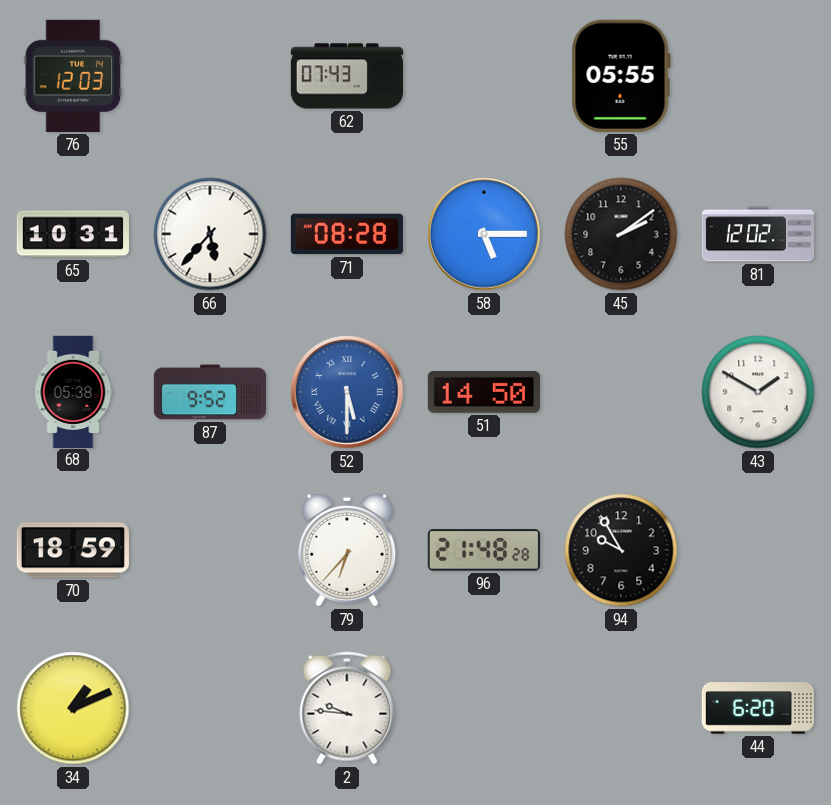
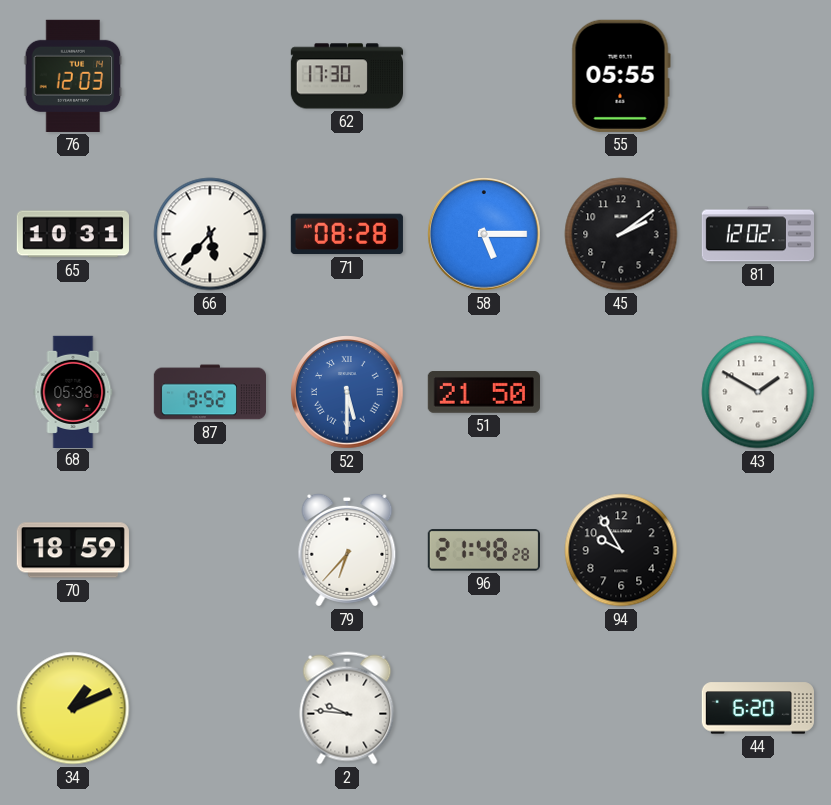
62: 07:43 -> 17:30 (346, 76)
51: 14:50 -> 21:50 (484, 393)
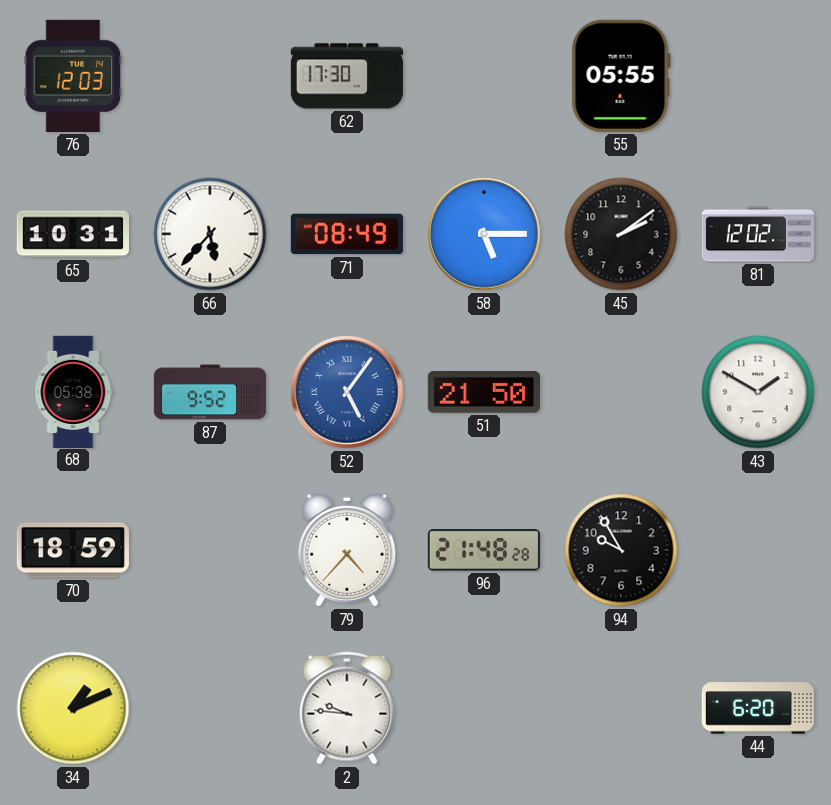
71: 08:28 -> 08:49 (347, 234)
52: 5:30 -> 5:06 (347, 392)
79: 6:37 -> 4:37 (347, 550)
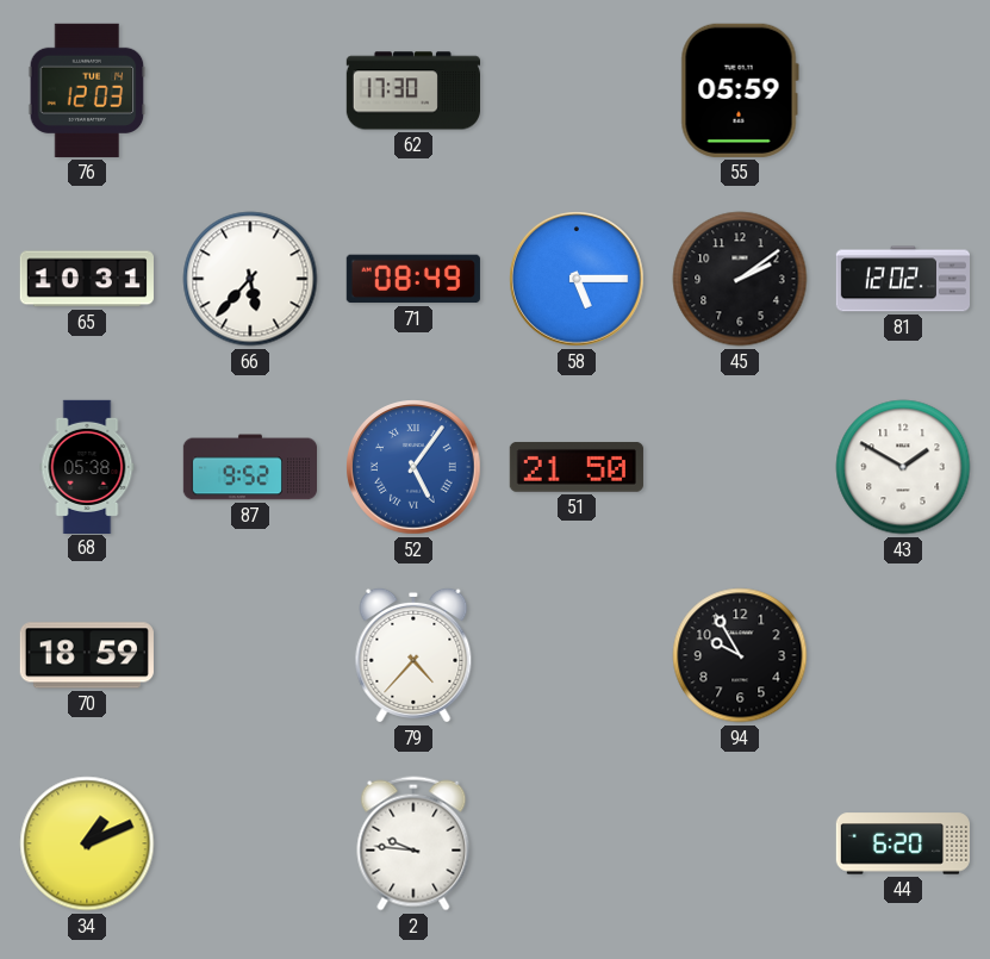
55: 05:55 -> 05:59 (740, 91)
96: 21:48 -> none (484, 550)
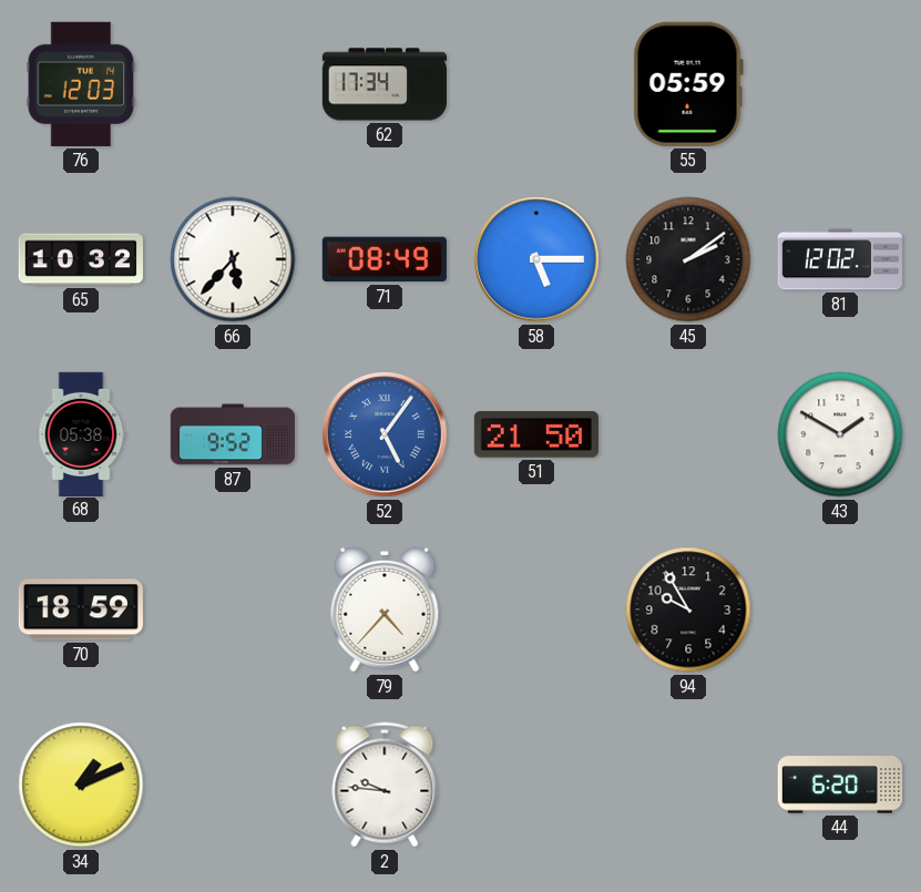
62: 17:30 -> 17:34 (383, 84)
65: 10:31 -> 10:32 (81, 259)
